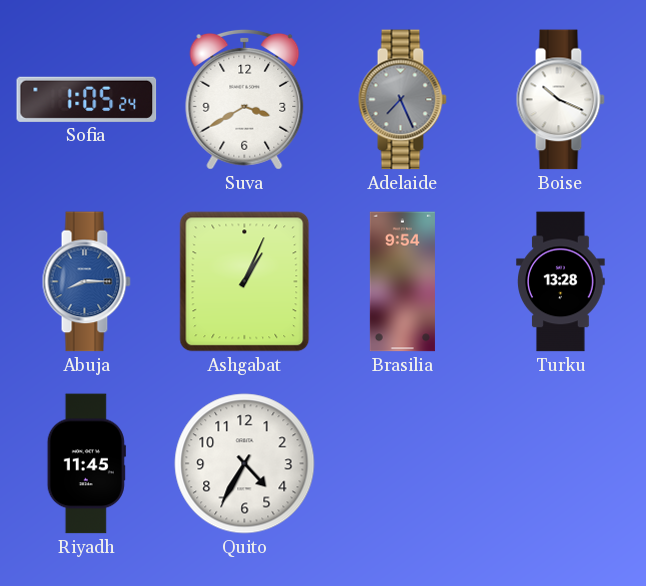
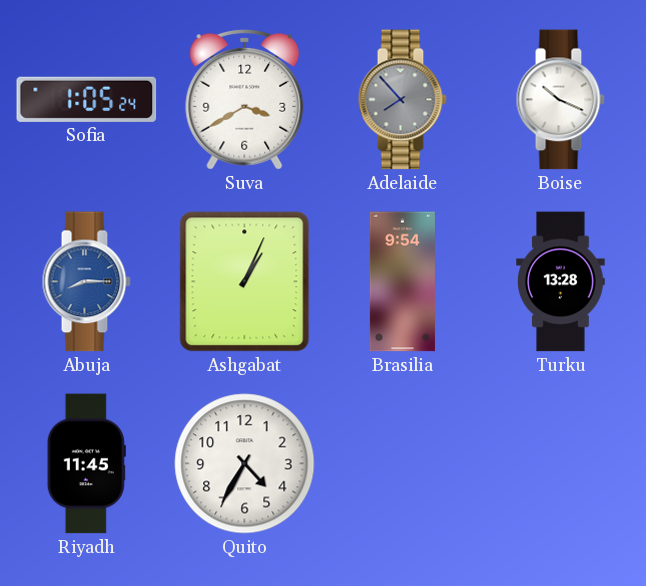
Adelaide: 7:26 -> 7:53 (402, 100)
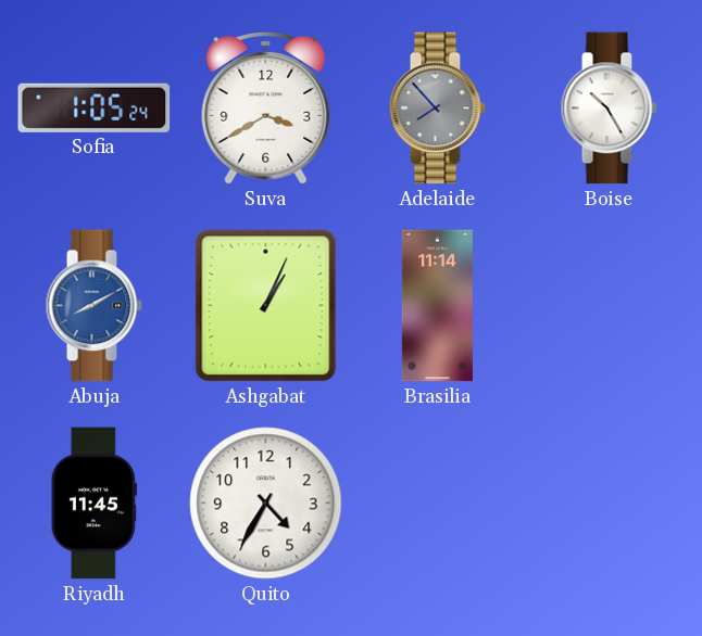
Boise: 10:19 -> 10:25 (609, 109)
Abuja: 8:15 -> 8:10 (93, 306)
Brasilia: 9:54 -> 11:14 (437, 306)
Turku: 13:28 -> none (561, 282)
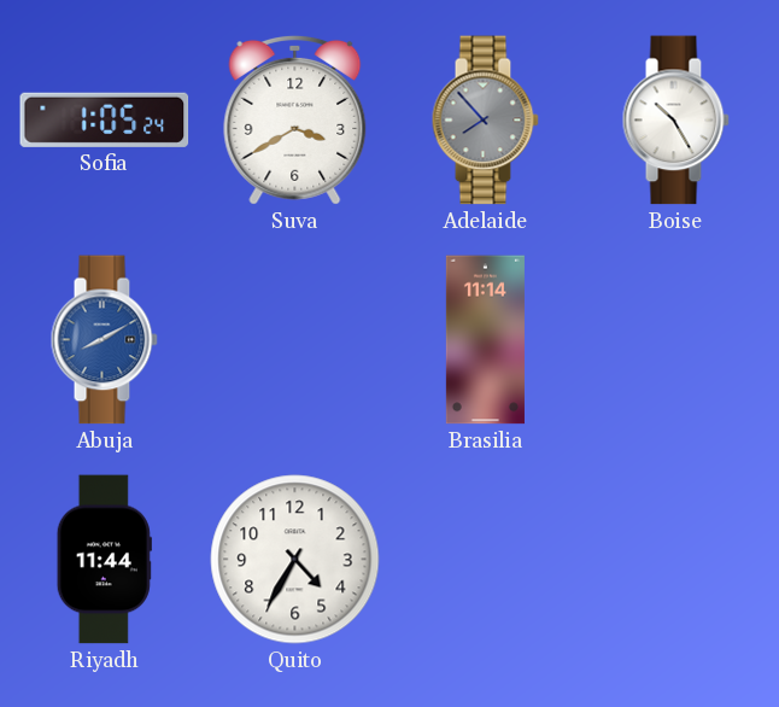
Ashgabat: 1:04 -> none (266, 306)
Riyadh: 11:45 -> 11:44 (104, 560)
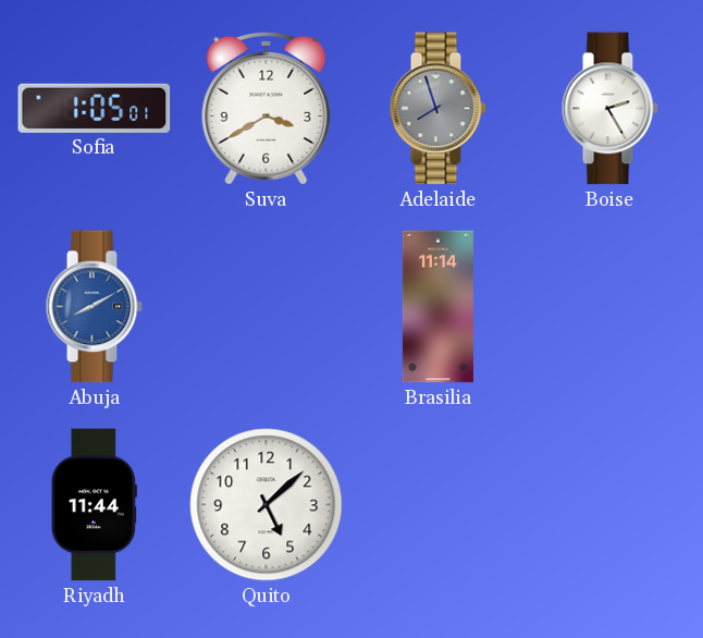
Sofia: 1:05:24 -> 1:05:01 (95, 108)
Adelaide: 7:53 -> 7:57 (437, 109)
Boise: 10:25 -> 2:25 (609, 109)
Quito: 4:35 -> 5:08 (267, 505)
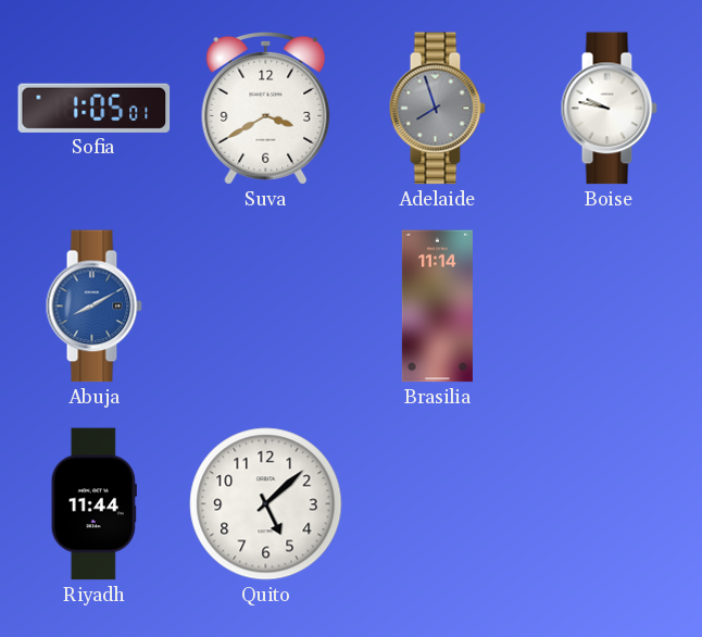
Boise: 2:25 -> 9:47 (609, 109)
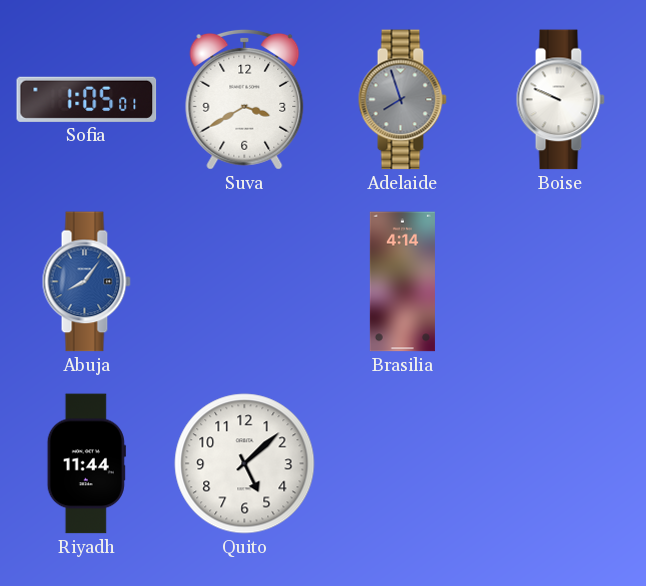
Boise: 9:47 -> 9:49 (560, 100)
Abuja: 8:10 -> 8:06 (86, 282)
Brasilia: 11:14 -> 4:14 (402, 282)
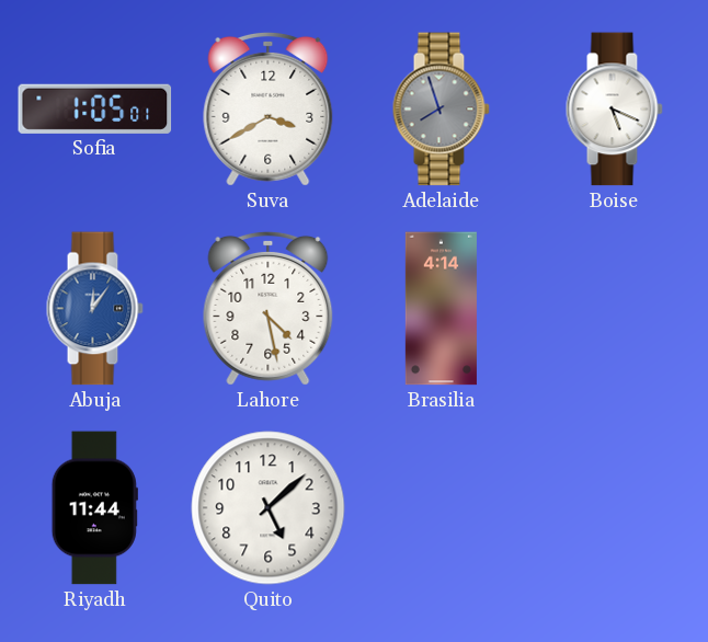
Boise: 9:49 -> 5:19 (614, 110)
Abuja: 8:06 -> 12:06 (94, 309)
Lahore: none -> 4:28 (269, 308)
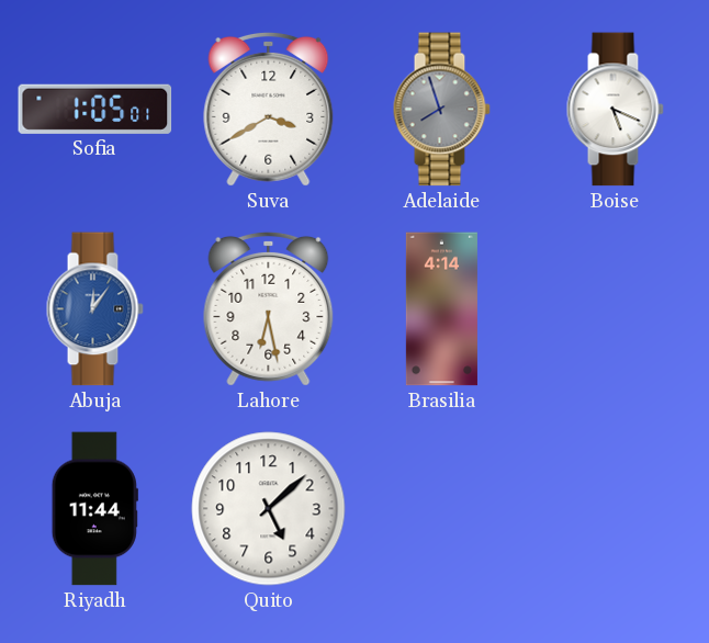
Lahore: 4:28 -> 6:28 (269, 308)
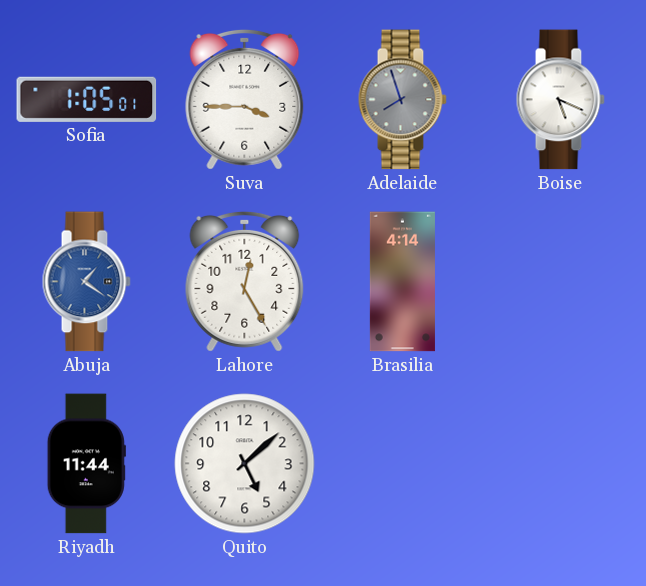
Suva: 3:40 -> 3:45 (245, 99)
Abuja: 12:06 -> 1:21 (86, 282)
Lahore: 6:28 -> 12:25 (245, 281)
